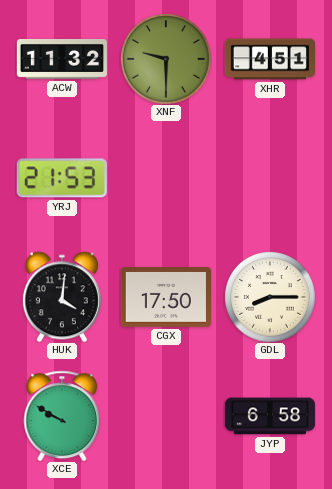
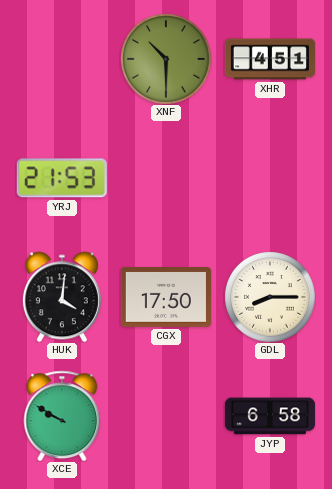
ACW: 11:32 -> none (62, 60)
XNF: 9:30 -> 10:30 (166, 59)
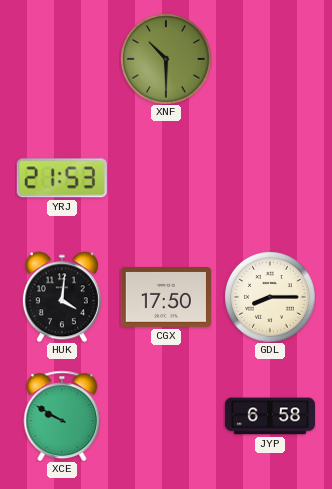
XHR: 4:51 -> none (270, 59)
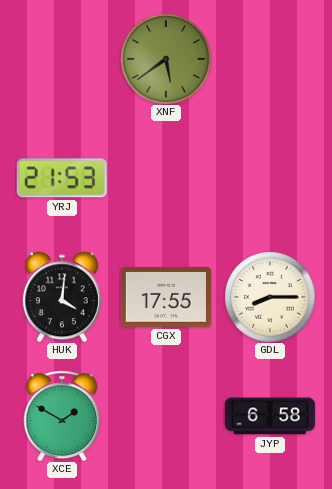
XNF: 10:30 -> 5:39 (166, 59)
CGX: 17:50 -> 17:55 (166, 298)
XCE: 9:50 -> 1:50 (62, 416)
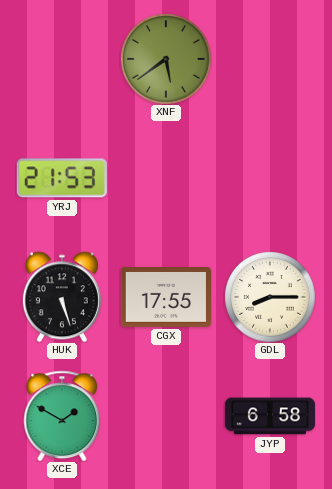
HUK: 4:01 -> 5:27 (62, 297)
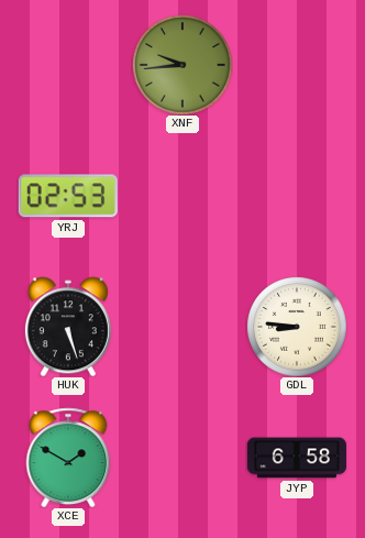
XNF: 5:39 -> 9:44 (182, 65)
YRJ: 21:53 -> 02:53 (68, 196)
CGX: 17:55 -> none (166, 298)
GDL: 8:15 -> 8:46 (297, 327)
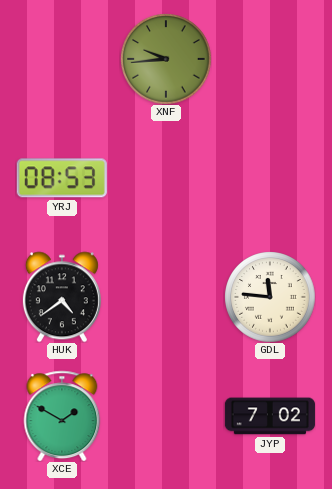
YRJ: 02:53 -> 08:53 (62, 178)
HUK: 5:27 -> 4:39 (62, 297)
GDL: 8:46 -> 11:46 (270, 297)
JYP: 6:58 -> 7:02 (270, 416)
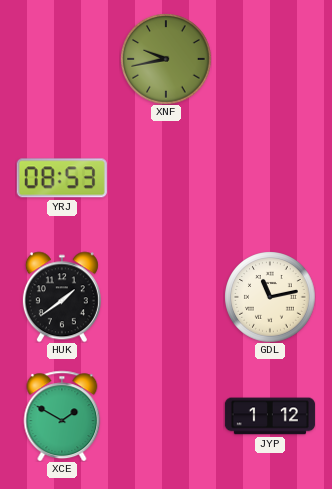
XNF: 9:44 -> 9:43 (166, 59)
HUK: 4:39 -> 1:39 (62, 297)
GDL: 11:46 -> 11:13 (270, 297)
JYP: 7:02 -> 1:12 (270, 416)
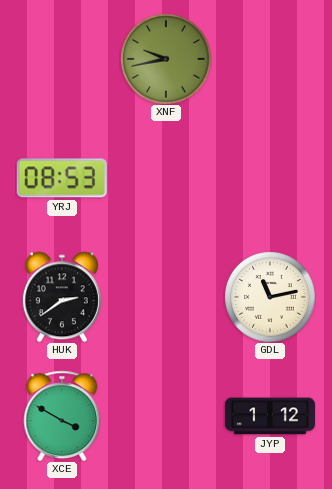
HUK: 1:39 -> 2:39 (62, 297)
XCE: 1:50 -> 3:50 (62, 416)
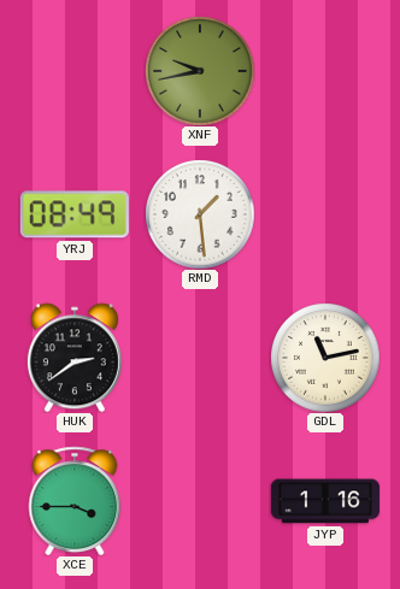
YRJ: 08:53 -> 08:49 (75, 214)
RMD: none -> 1:29 (200, 214)
XCE: 3:50 -> 3:45 (75, 501)
JYP: 1:12 -> 1:16 (325, 501)
